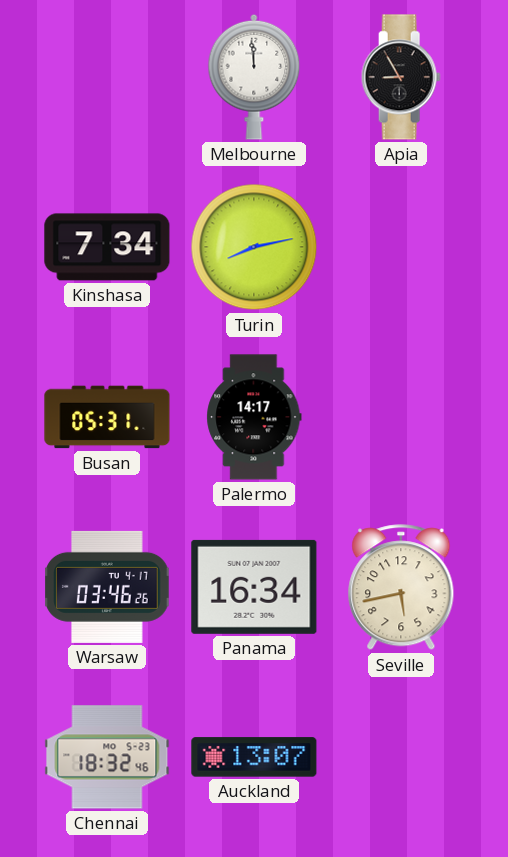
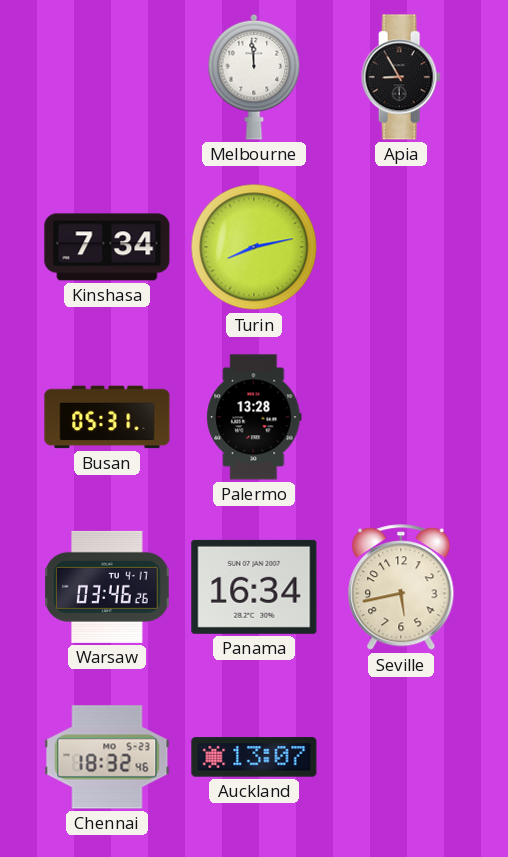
Palermo: 14:17 -> 13:28 (254, 417)
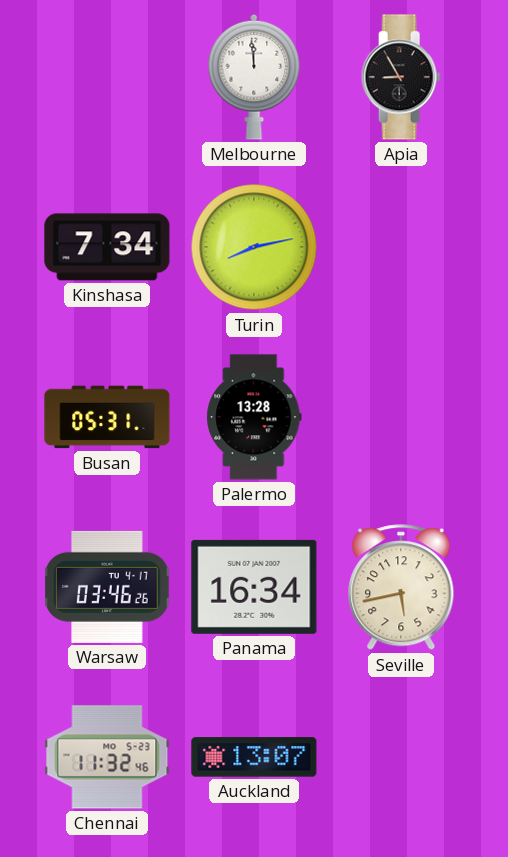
Chennai: 18:32 -> 11:32 (107, 757)
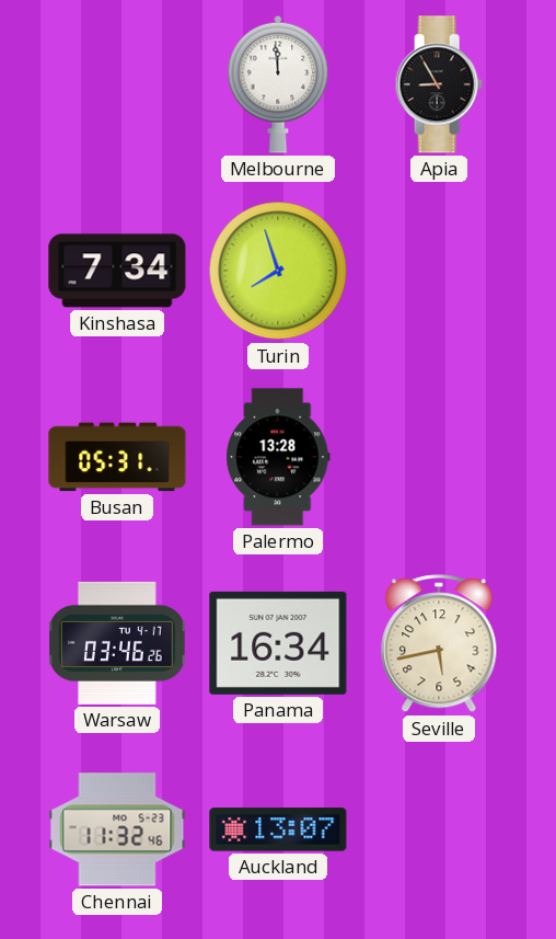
Turin: 8:13 -> 7:57 (278, 271)
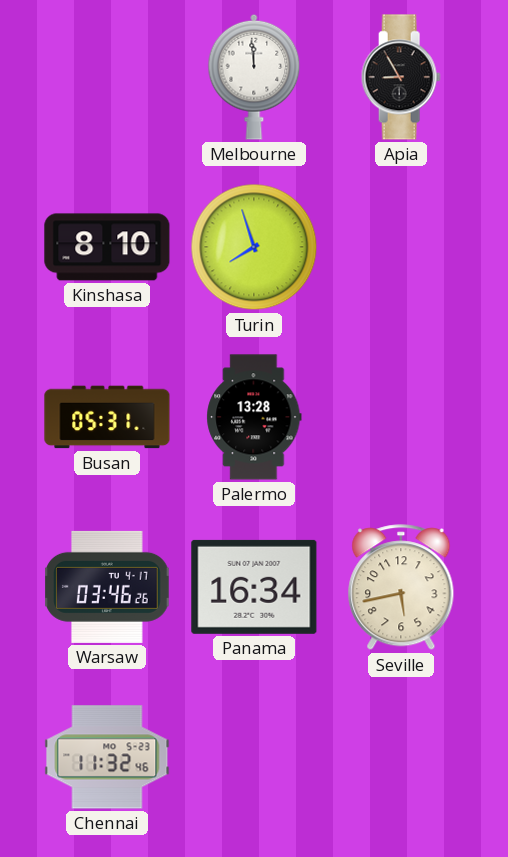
Kinshasa: 7:34 -> 8:10 (107, 247)
Auckland: 13:07 -> none (278, 829)
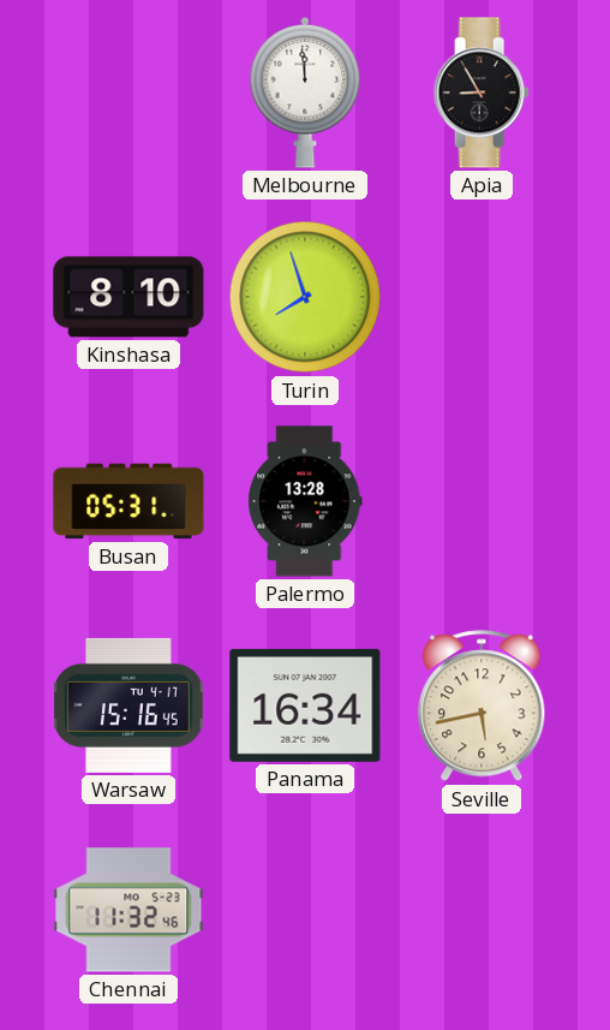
Warsaw: 03:46 -> 15:16 (128, 705)
